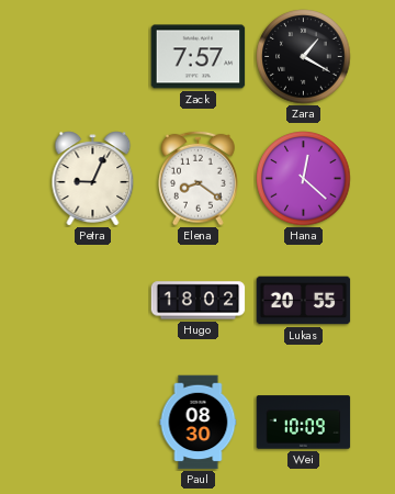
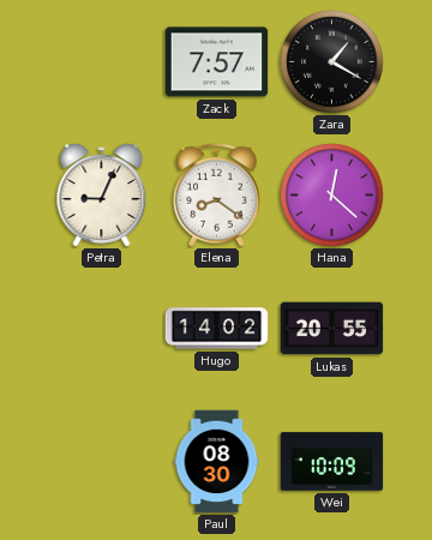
Hugo: 18:02 -> 14:02 (217, 329)
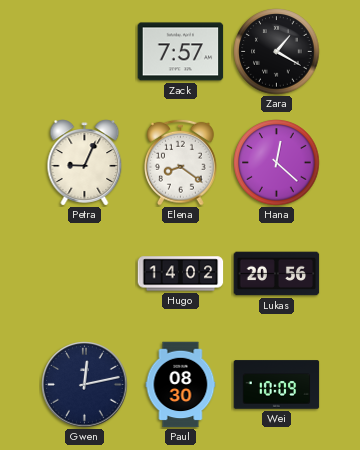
Lukas: 20:55 -> 20:56 (277, 274)
Gwen: none -> 12:13 (85, 385)
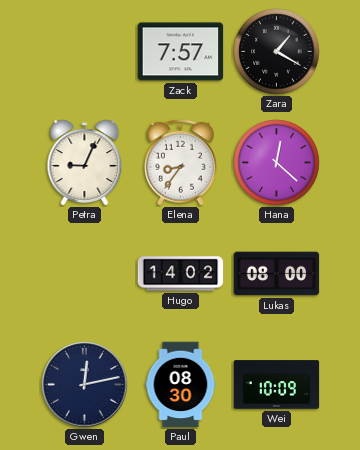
Elena: 8:21 -> 8:36 (181, 162)
Lukas: 20:56 -> 08:00 (277, 274)
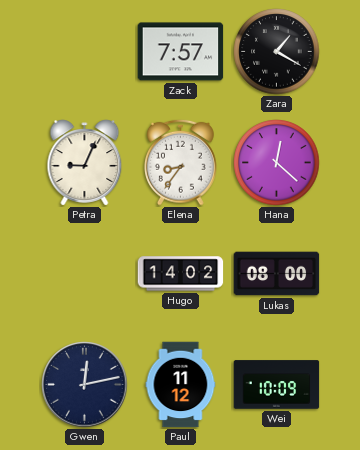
Paul: 08:30 -> 11:12 (181, 385)
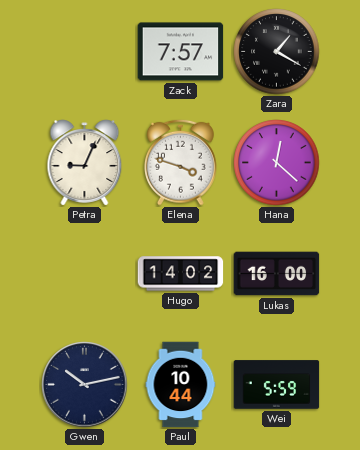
Elena: 8:36 -> 3:48 (181, 162)
Lukas: 08:00 -> 16:00 (277, 274)
Gwen: 12:13 -> 10:13 (85, 385)
Paul: 11:12 -> 10:44 (181, 385)
Wei: 10:09 -> 5:59 (277, 385)
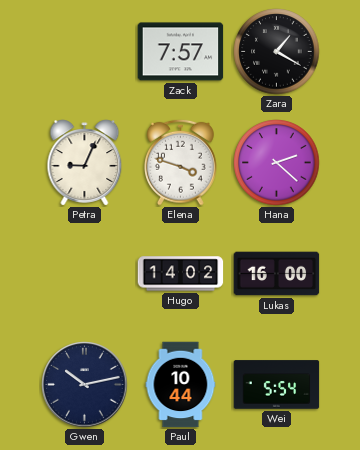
Hana: 12:22 -> 2:22 (277, 163)
Wei: 5:59 -> 5:54 (277, 385)
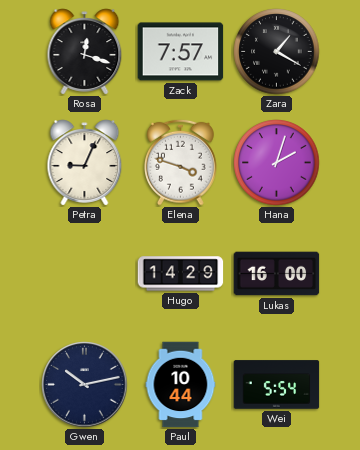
Rosa: none -> 12:18 (85, 52)
Hana: 2:22 -> 2:03 (277, 163)
Hugo: 14:02 -> 14:29 (181, 274)
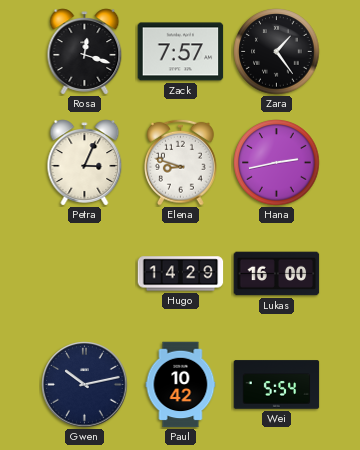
Zara: 1:20 -> 1:24 (277, 52)
Petra: 9:04 -> 3:04 (85, 163)
Elena: 3:48 -> 8:48 (181, 162)
Hana: 2:03 -> 2:43 (277, 163)
Paul: 10:44 -> 10:42 (181, 385)
